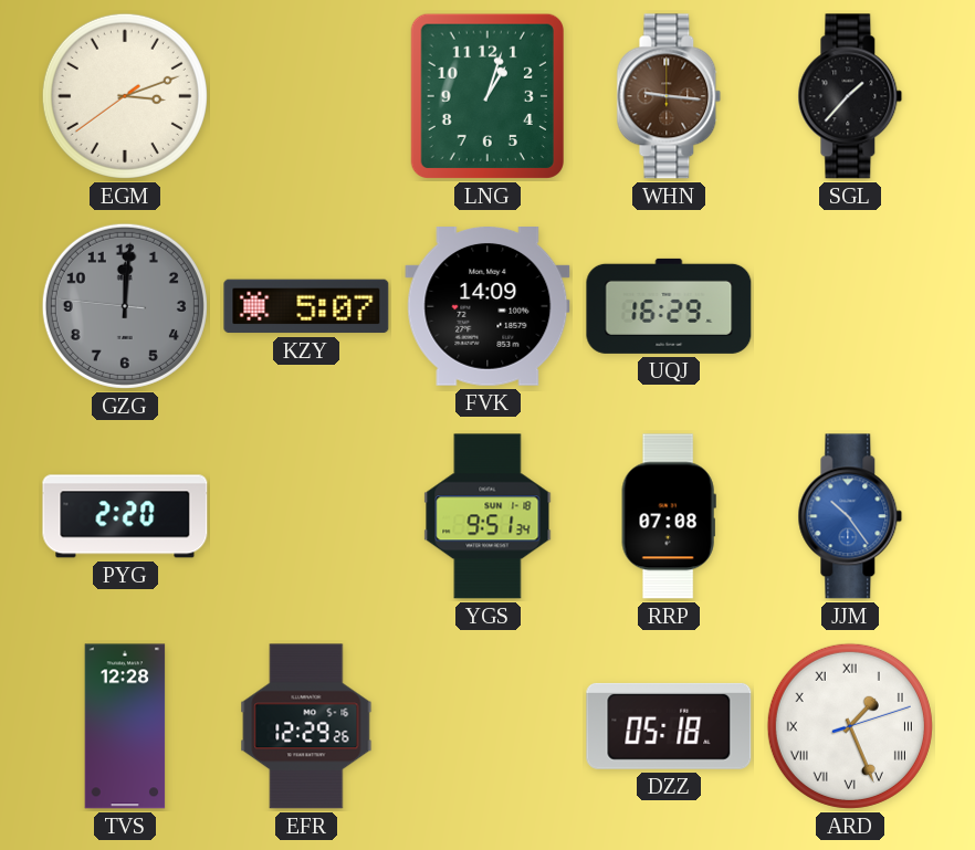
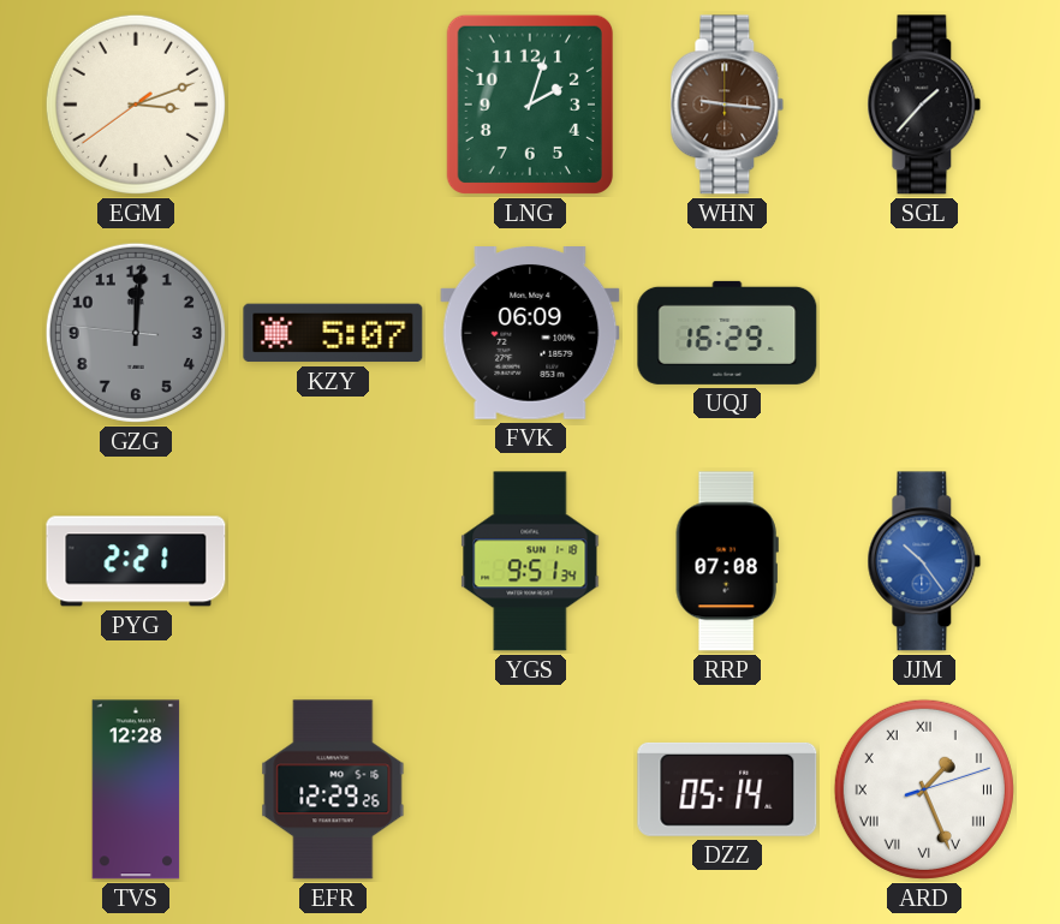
LNG: 1:03 -> 2:03 (530, 105)
FVK: 14:09 -> 06:09 (530, 334)
PYG: 2:20 -> 2:21 (136, 561)
DZZ: 05:18 -> 05:14 (727, 789)
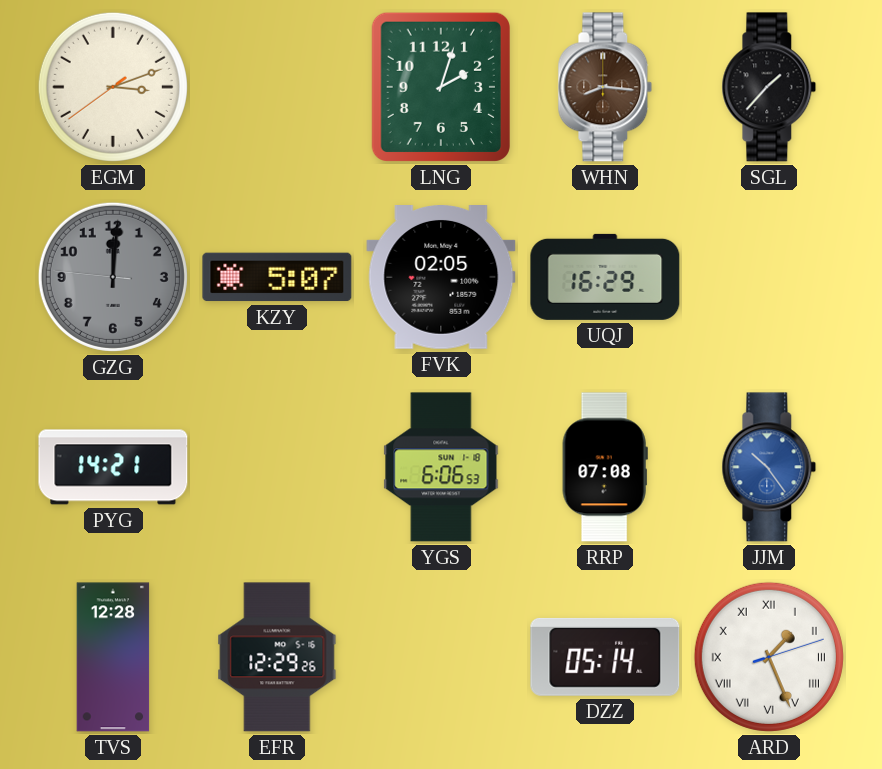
WHN: 9:16 -> 8:16 (605, 87)
FVK: 06:09 -> 02:05 (441, 278)
PYG: 2:21 -> 14:21 (113, 467)
YGS: 9:51 -> 6:06 (441, 467)
